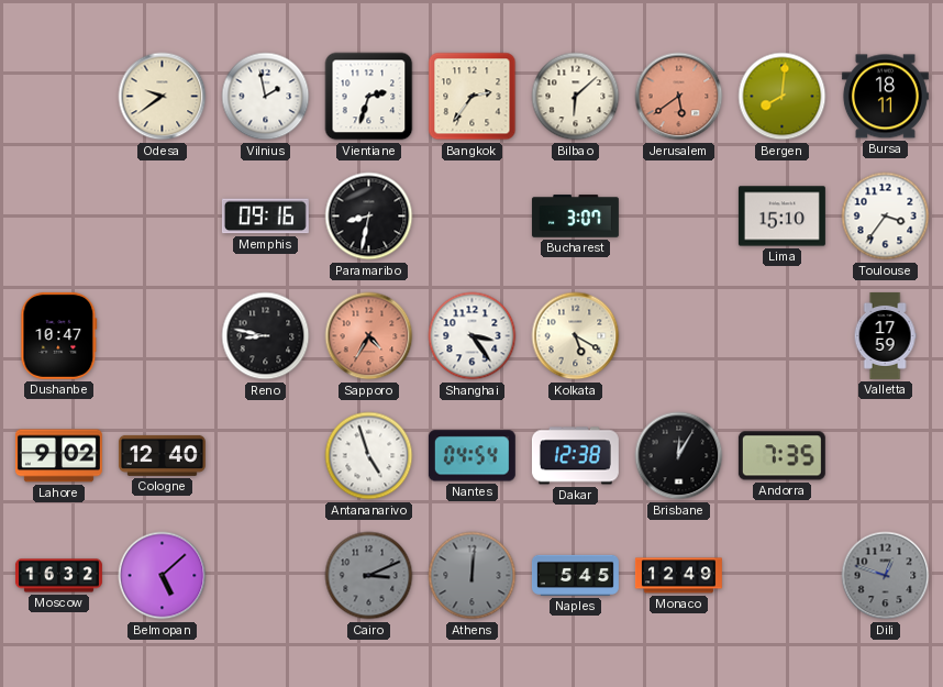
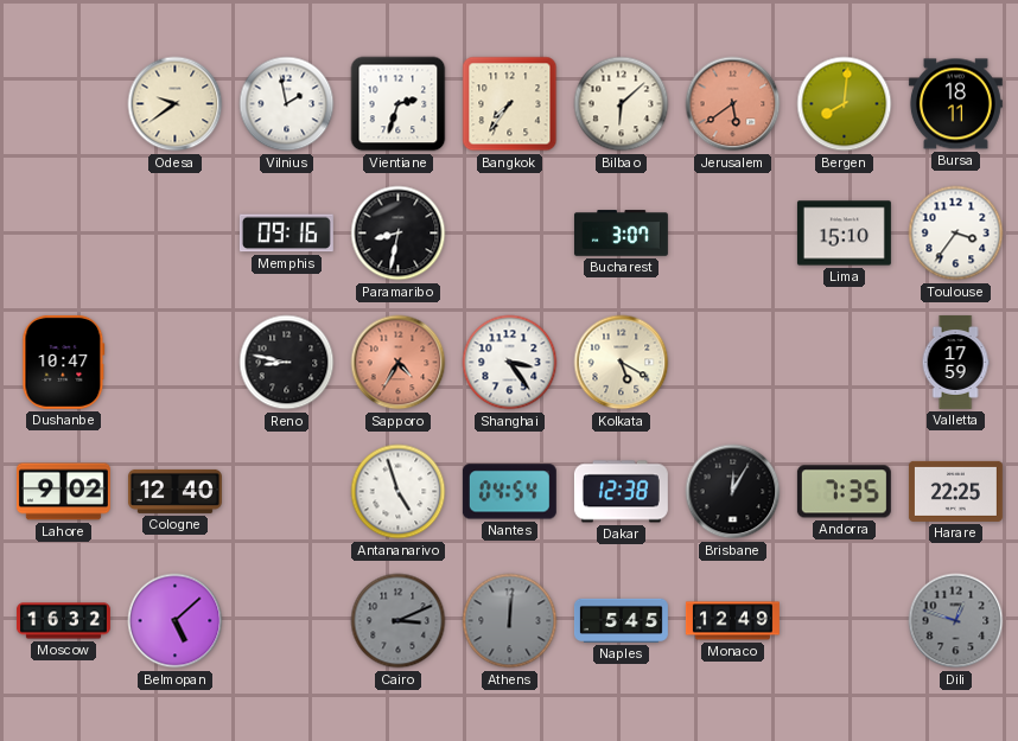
Bangkok: 2:36 -> 7:36 (510, 104)
Harare: none -> 22:25 (955, 491)
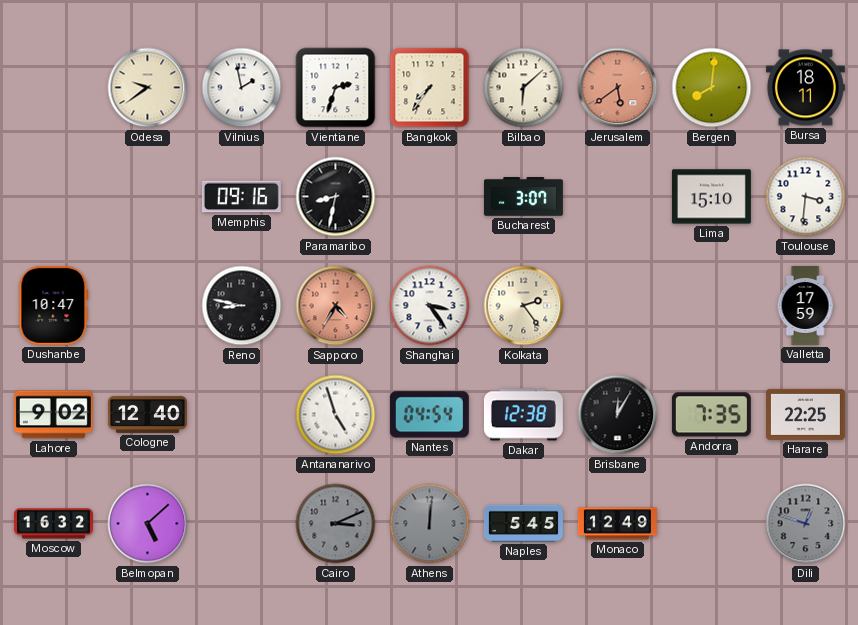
Toulouse: 3:36 -> 3:31 (806, 197)
Kolkata: 5:20 -> 2:24 (524, 306)
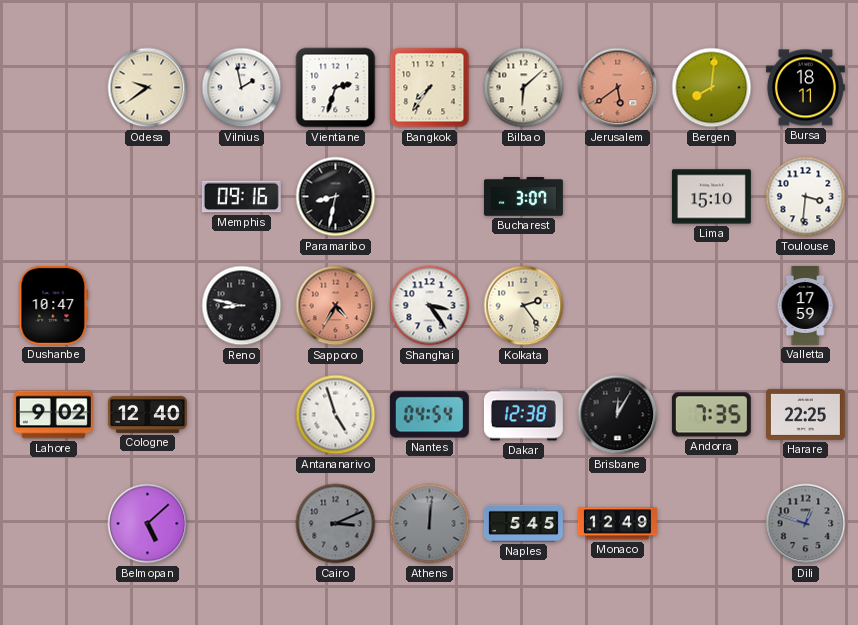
Moscow: 16:32 -> none (53, 524)
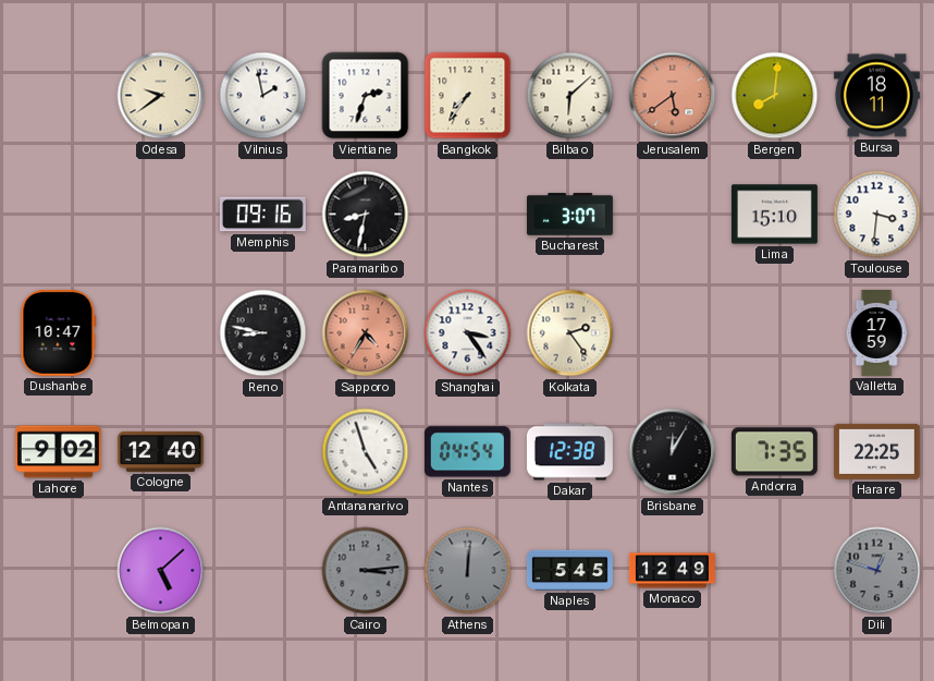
Cairo: 3:11 -> 3:14 (366, 571)
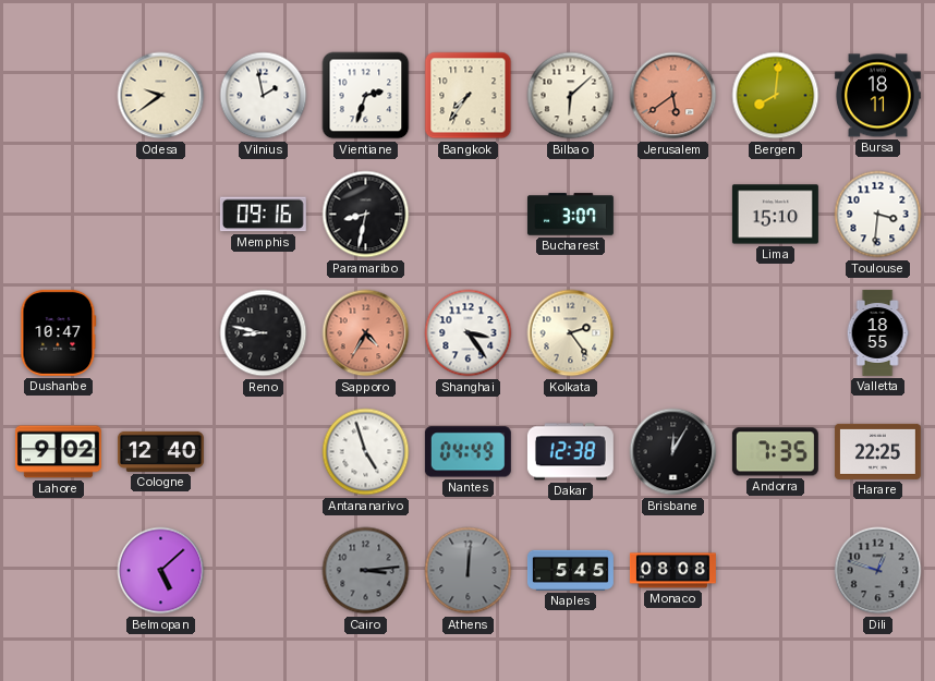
Valletta: 17:59 -> 18:55 (877, 332)
Nantes: 04:54 -> 04:49 (467, 452)
Monaco: 12:49 -> 08:08 (672, 571)
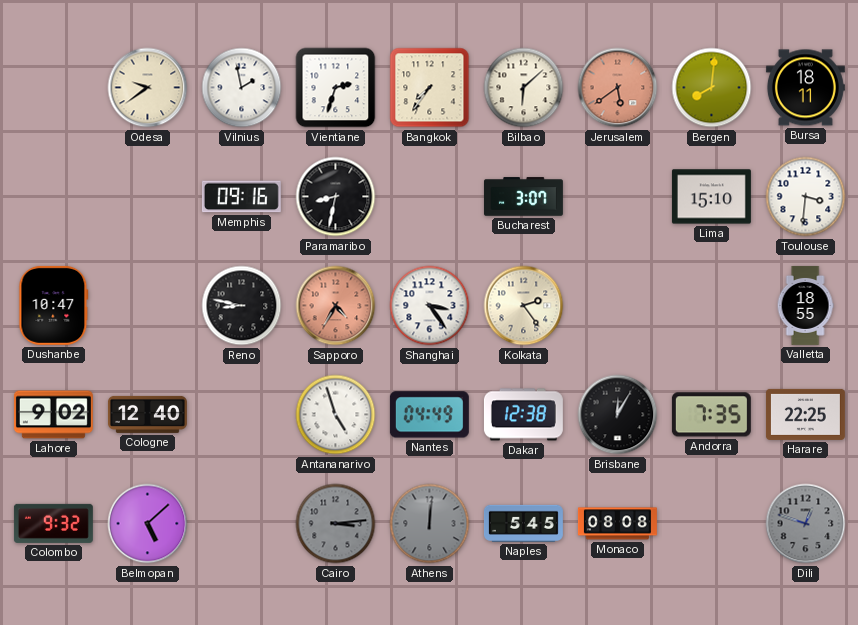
Colombo: none -> 9:32 (53, 523)
